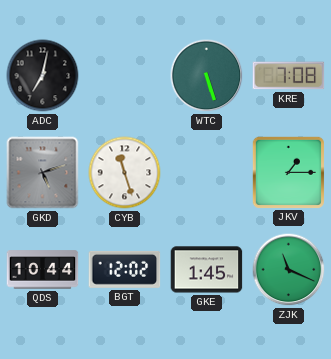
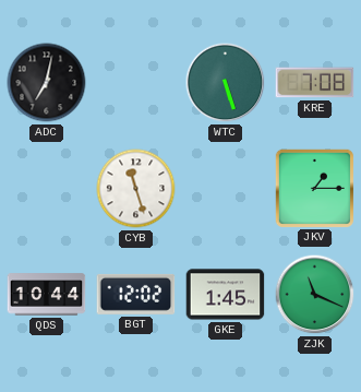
GKD: 5:12 -> none (43, 173)
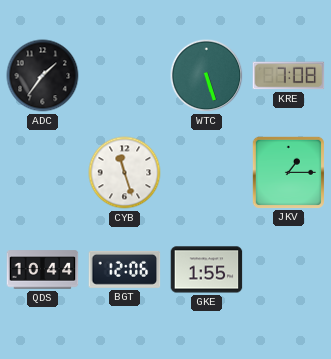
ADC: 7:02 -> 1:36 (43, 76)
BGT: 12:02 -> 12:06 (125, 269)
GKE: 1:45 -> 1:55 (207, 270)
ZJK: 11:19 -> none (315, 295)
